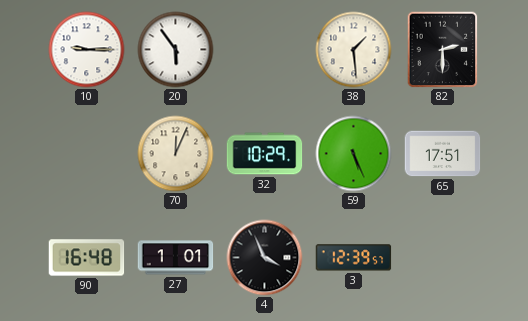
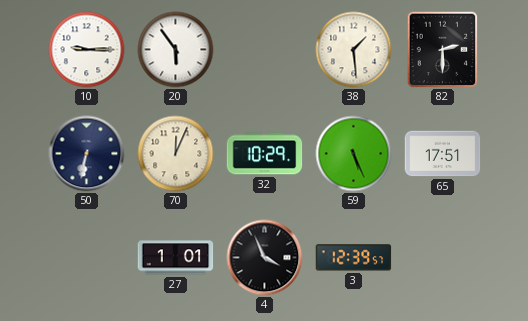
50: none -> 6:32 (87, 154)
90: 16:48 -> none (87, 258)
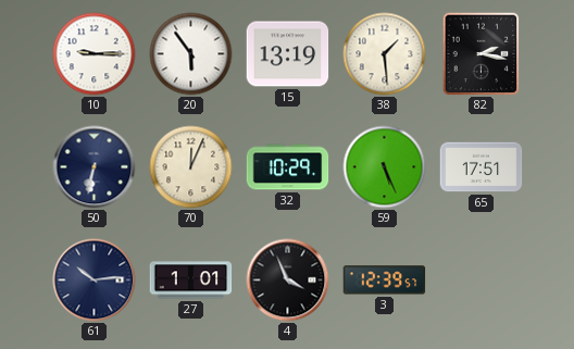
15: none -> 13:19 (288, 54)
82: 2:30 -> 2:17 (482, 54)
61: none -> 10:14 (95, 281)
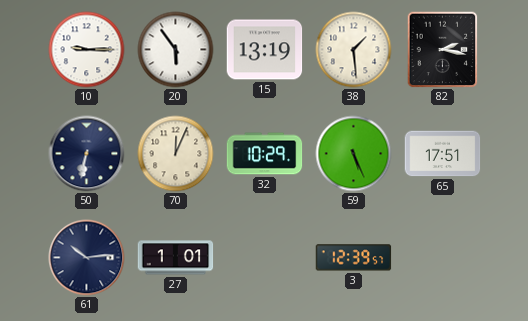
4: 3:56 -> none (288, 281)
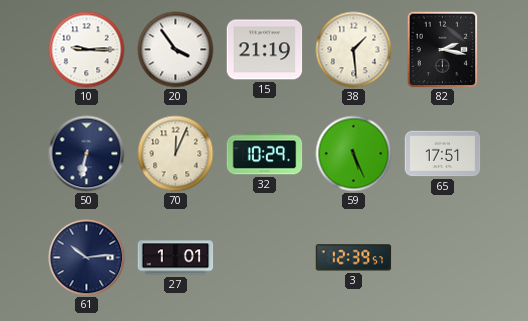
20: 5:54 -> 3:54 (176, 50)
15: 13:19 -> 21:19 (265, 50)
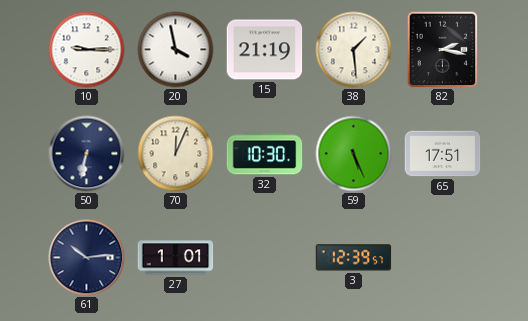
20: 3:54 -> 3:58 (176, 50)
32: 10:29 -> 10:30 (265, 154)
